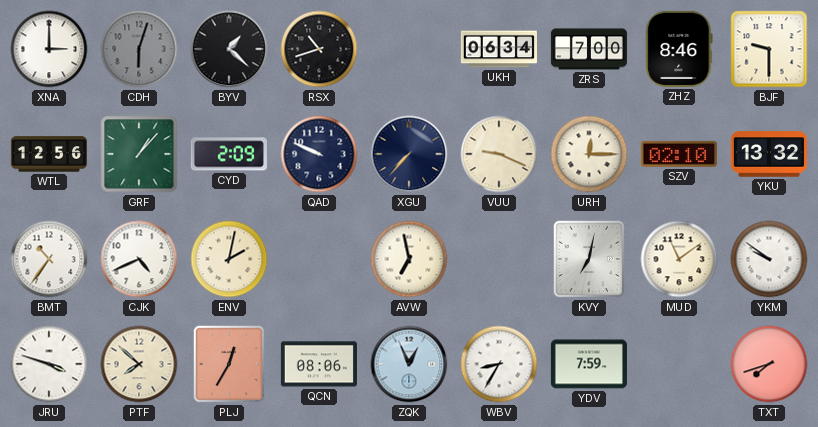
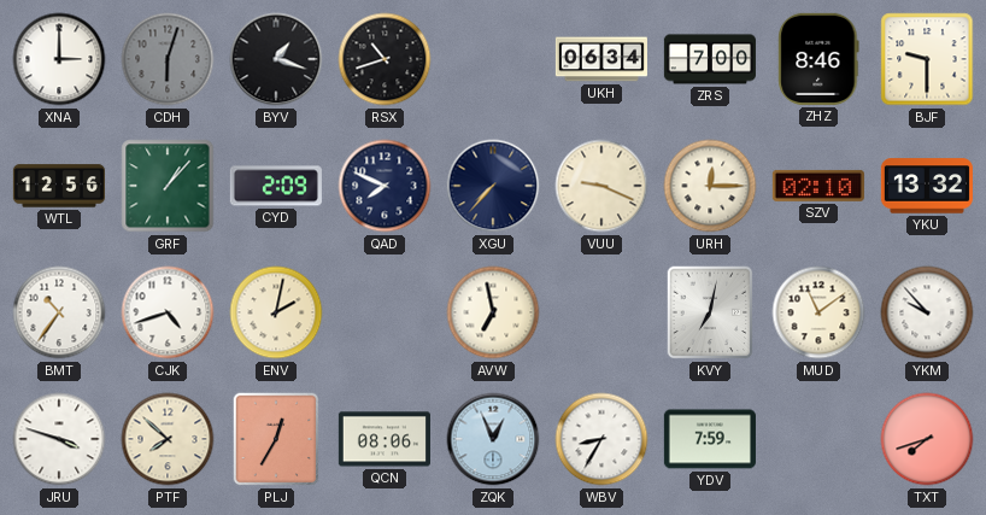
BYV: 1:22 -> 1:18 (276, 59)
QAD: 9:49 -> 7:49 (385, 186)
CJK: 4:41 -> 4:42 (168, 312)
YKM: 9:51 -> 9:53 (927, 312)
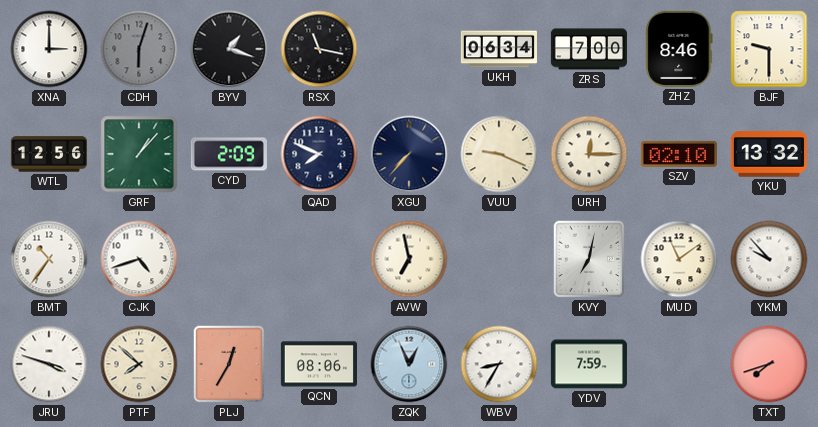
RSX: 10:42 -> 11:17 (319, 49)
ENV: 2:02 -> none (276, 312)
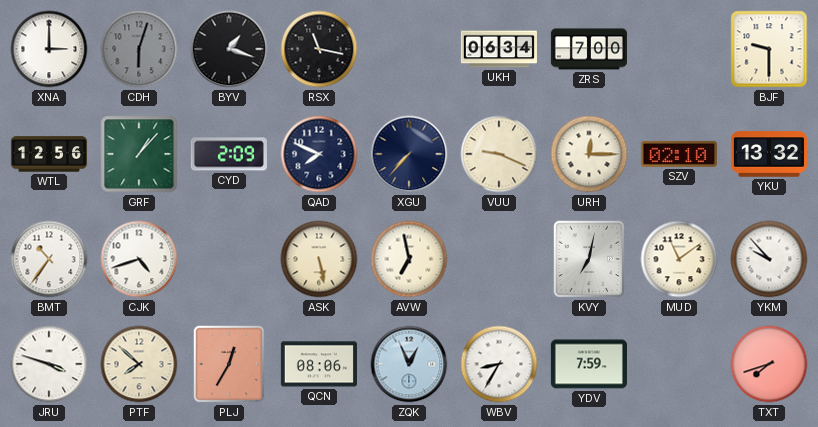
ZHZ: 8:46 -> none (679, 49)
ASK: none -> 5:28 (319, 259)
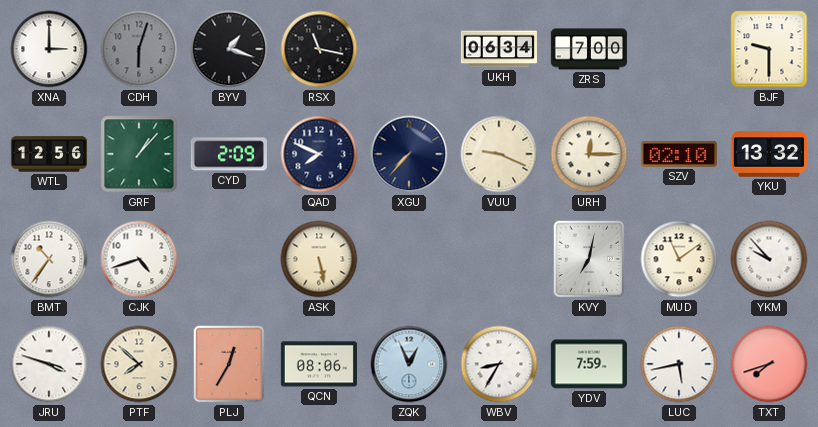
AVW: 6:58 -> none (409, 259)
LUC: none -> 5:43 (679, 364)
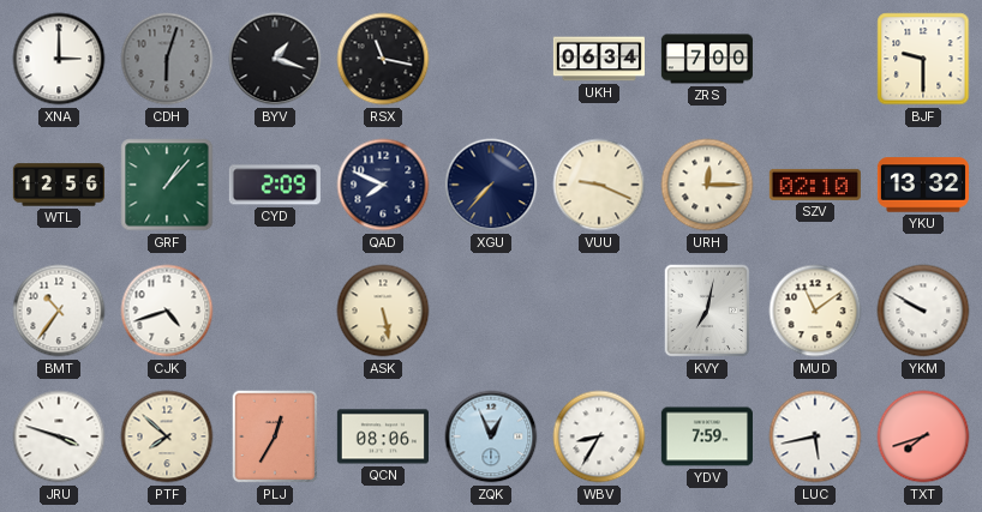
YKM: 9:53 -> 9:50 (923, 311)
